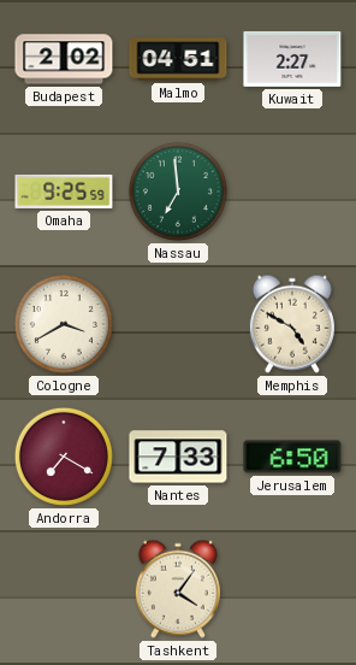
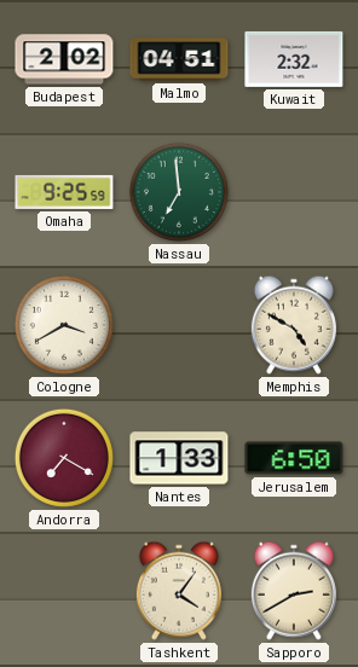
Kuwait: 2:27 -> 2:32 (294, 59)
Nantes: 7:33 -> 1:33 (179, 458)
Sapporo: none -> 2:40 (294, 591)
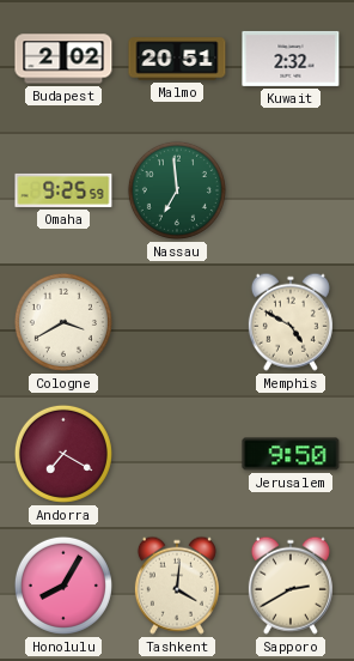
Malmo: 04:51 -> 20:51 (177, 59)
Nantes: 1:33 -> none (179, 458)
Jerusalem: 6:50 -> 9:50 (291, 454)
Honolulu: none -> 8:05 (63, 586)
Tashkent: 4:06 -> 4:01 (177, 586)
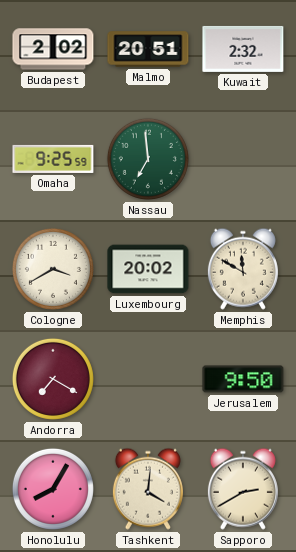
Luxembourg: none -> 20:02 (148, 269)
Memphis: 4:50 -> 11:50 (243, 269)
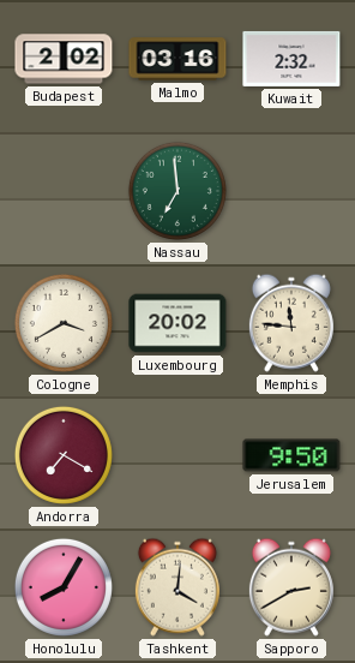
Malmo: 20:51 -> 03:16 (177, 59)
Omaha: 9:25 -> none (53, 159)
Memphis: 11:50 -> 11:46 (291, 323)
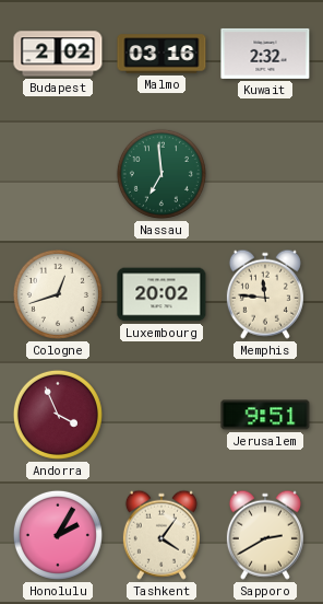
Cologne: 3:40 -> 12:42 (58, 294)
Andorra: 7:20 -> 3:56 (58, 415)
Jerusalem: 9:50 -> 9:51 (265, 415)
Honolulu: 8:05 -> 2:05 (58, 535)
Tashkent: 4:01 -> 4:06 (161, 535)
